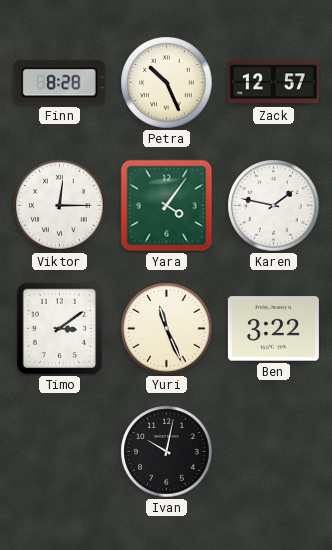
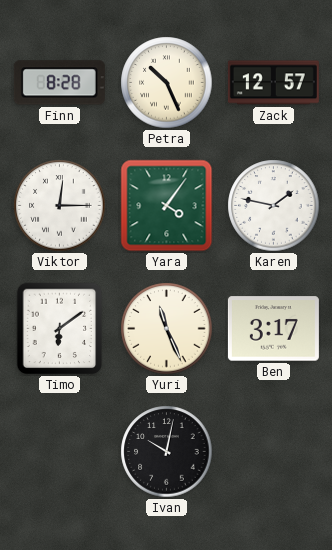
Timo: 3:09 -> 6:09 (60, 329)
Ben: 3:22 -> 3:17 (273, 329)
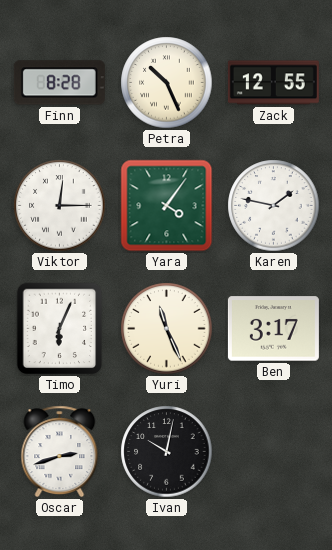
Zack: 12:57 -> 12:55 (273, 83)
Timo: 6:09 -> 6:04 (60, 329)
Oscar: none -> 2:42 (60, 452)
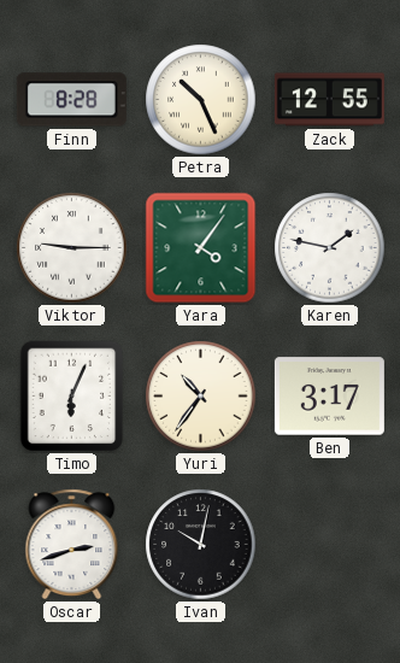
Viktor: 12:15 -> 9:15 (72, 248)
Yuri: 11:26 -> 10:36 (201, 397)
